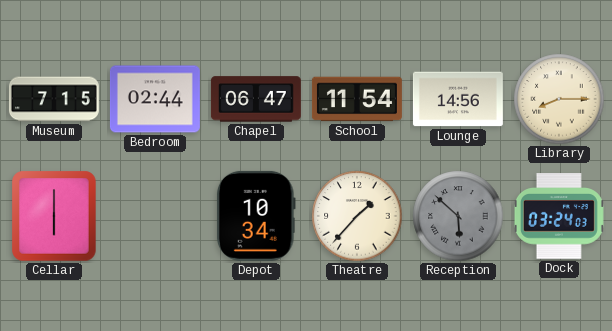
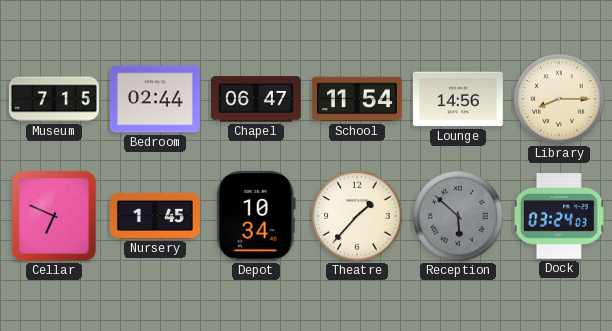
Cellar: 6:00 -> 6:49 (54, 216)
Nursery: none -> 1:45 (155, 216)
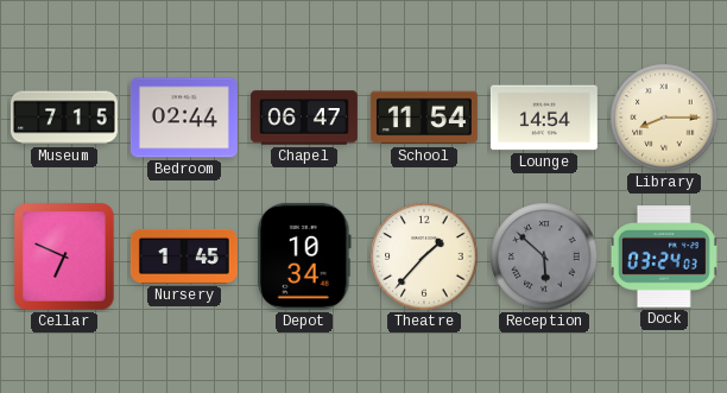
Lounge: 14:56 -> 14:54 (544, 118)
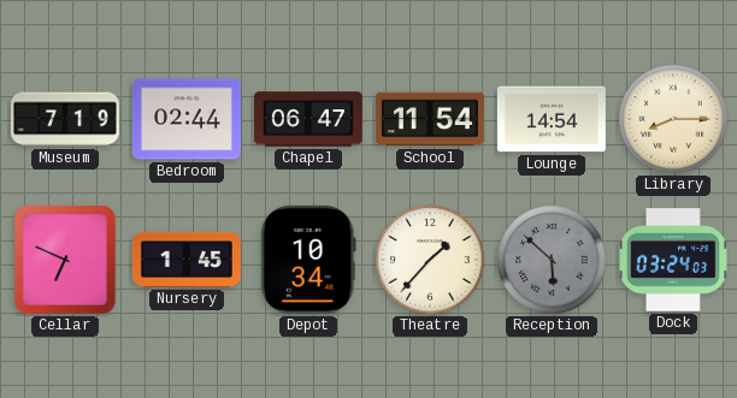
Museum: 7:15 -> 7:19 (65, 119)
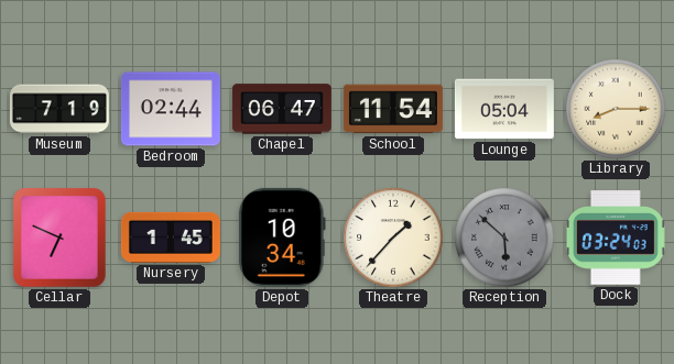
Lounge: 14:54 -> 05:04 (504, 109)
